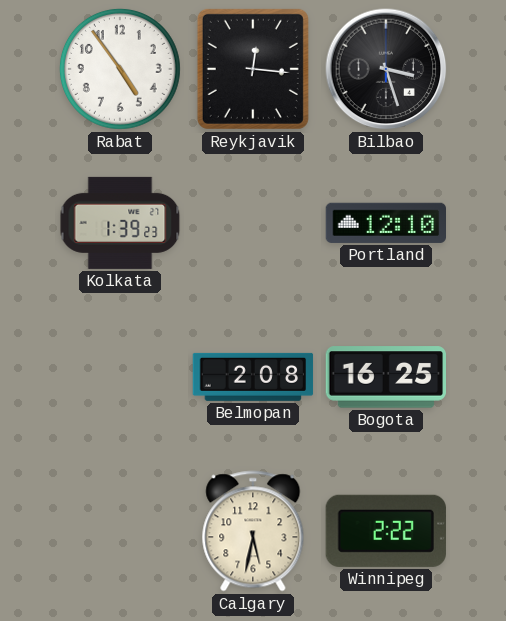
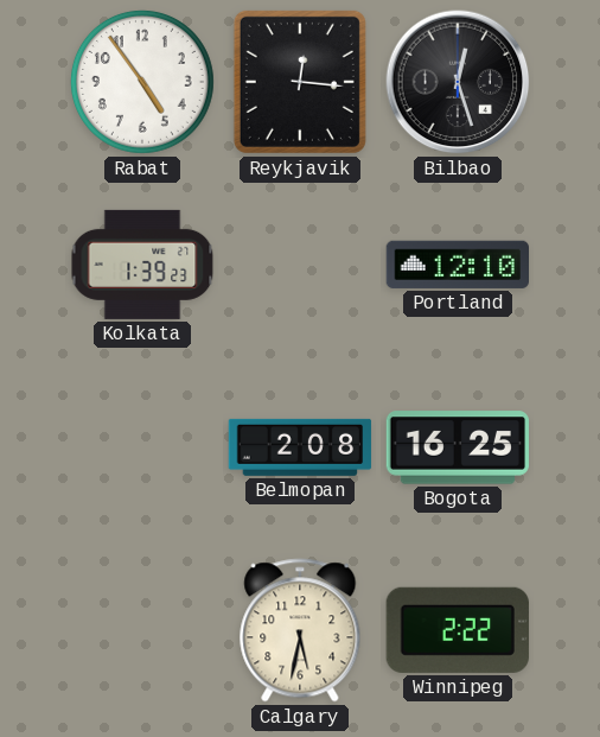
Bilbao: 3:27 -> 12:27 (458, 82)
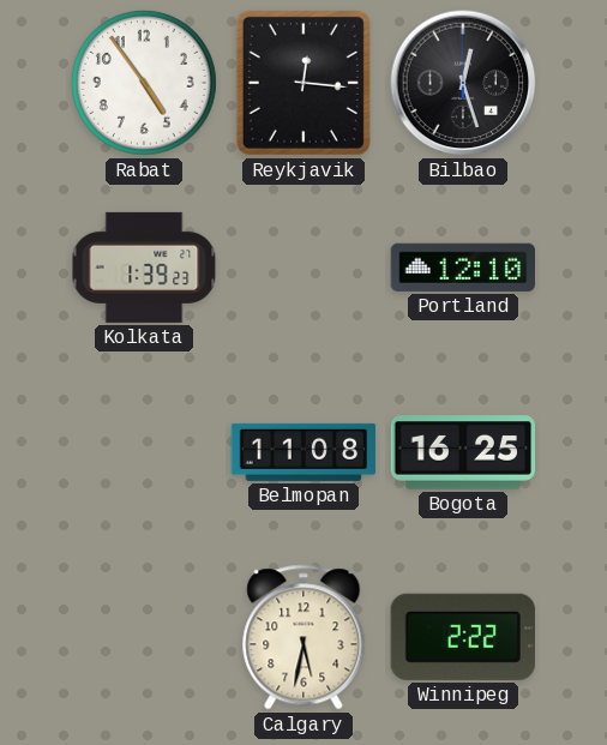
Belmopan: 2:08 -> 11:08 (303, 452)
